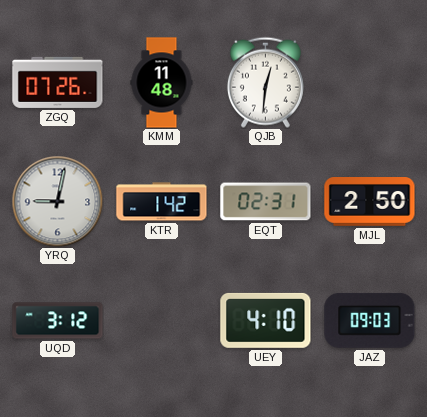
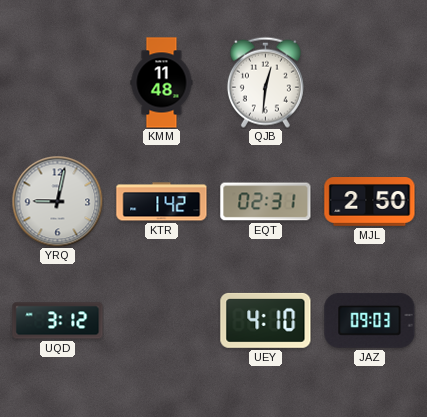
ZGQ: 07:26 -> none (58, 82)
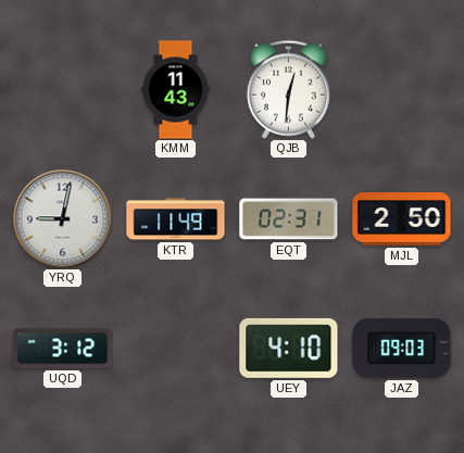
KMM: 11:48 -> 11:43 (176, 90)
KTR: 1:42 -> 11:49 (176, 219)
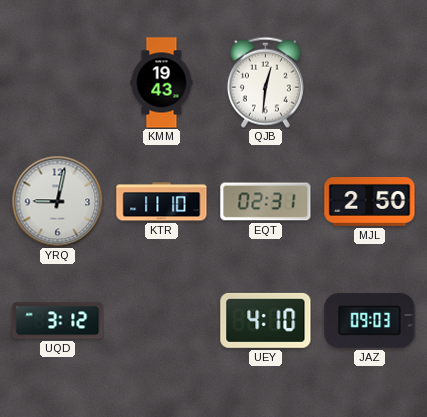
KMM: 11:43 -> 19:43 (162, 83)
KTR: 11:49 -> 11:10 (162, 202)
